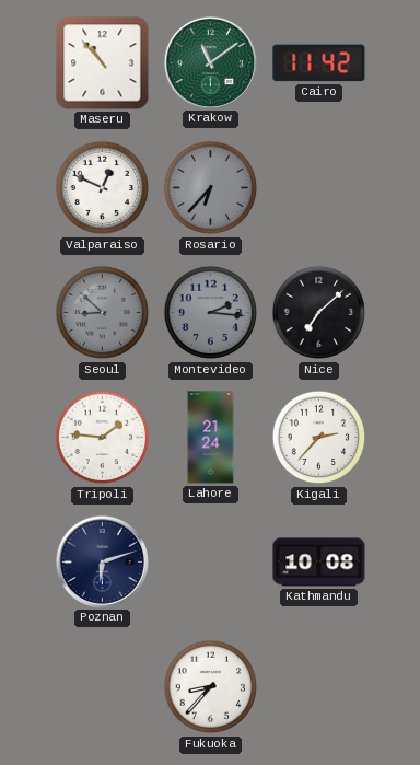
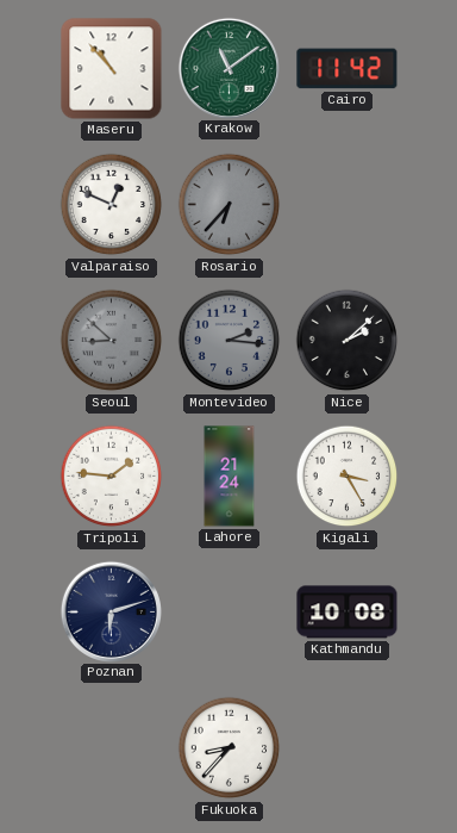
Nice: 7:08 -> 2:08 (348, 341)
Kigali: 2:37 -> 3:25 (348, 477)
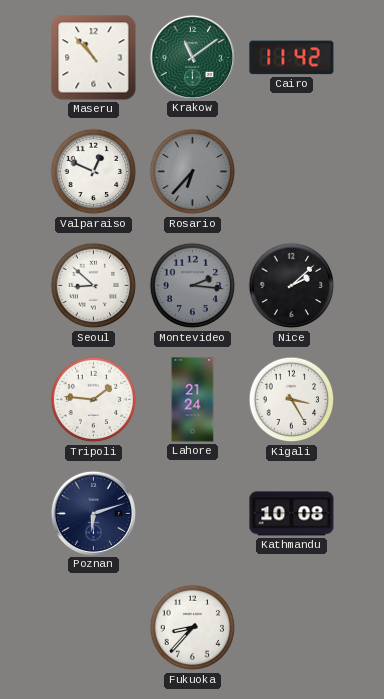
Seoul dial: grey -> white (94, 286)
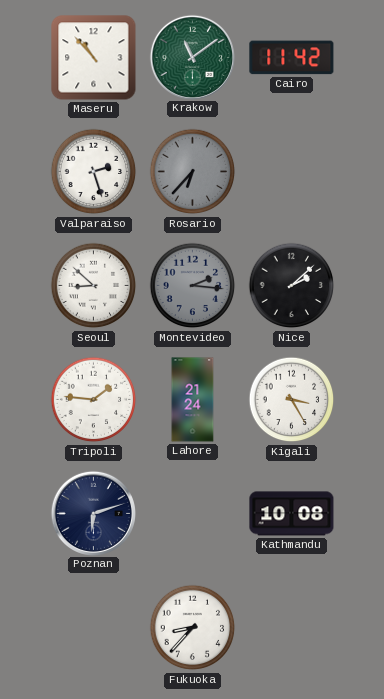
Valparaiso: 12:49 -> 2:27 (94, 172)
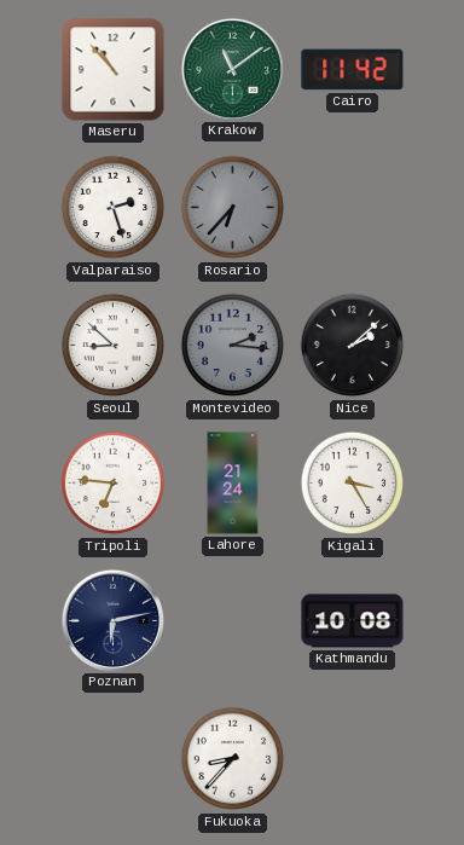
Tripoli: 1:46 -> 6:46 (114, 484)
Poznan: 6:12 -> 6:13 (112, 620)
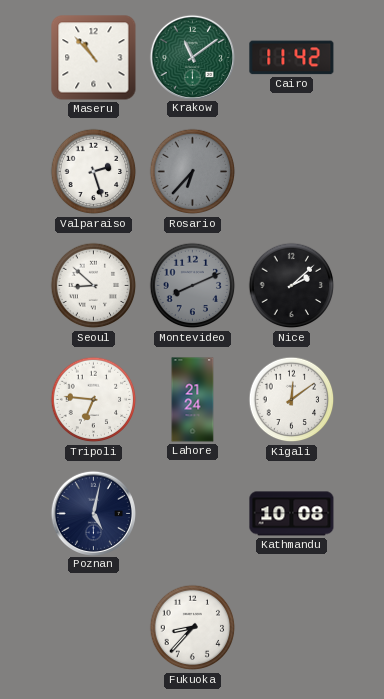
Montevideo: 2:16 -> 8:11 (193, 286)
Kigali: 3:25 -> 12:09 (292, 400)
Poznan: 6:13 -> 5:02 (93, 513)
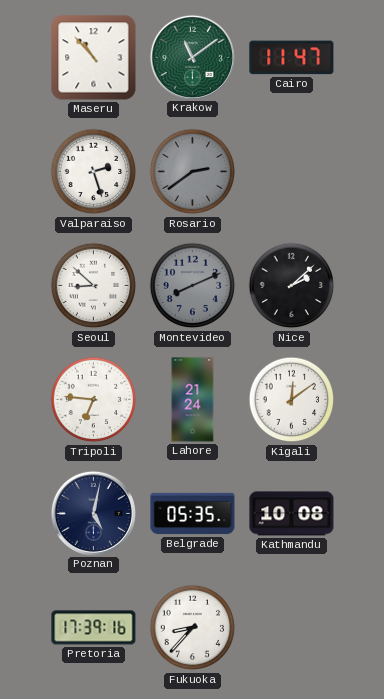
Cairo: 11:42 -> 11:47 (292, 58)
Rosario: 6:37 -> 2:39 (193, 172)
Belgrade: none -> 05:35 (193, 514)
Pretoria: none -> 17:39 (94, 628)
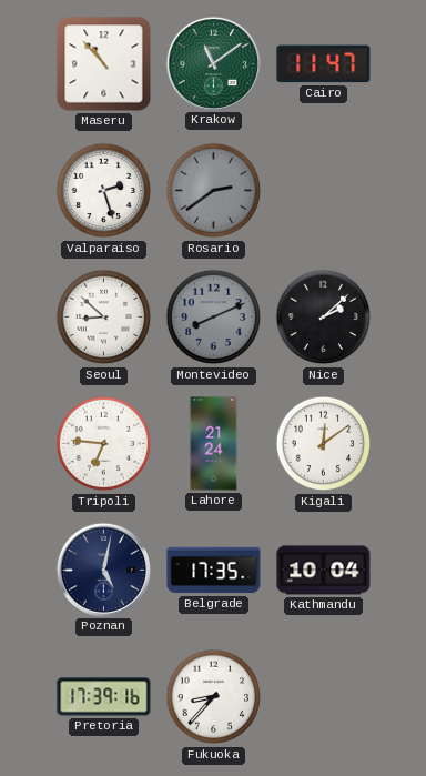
Belgrade: 05:35 -> 17:35 (214, 571)
Kathmandu: 10:08 -> 10:04 (324, 571)
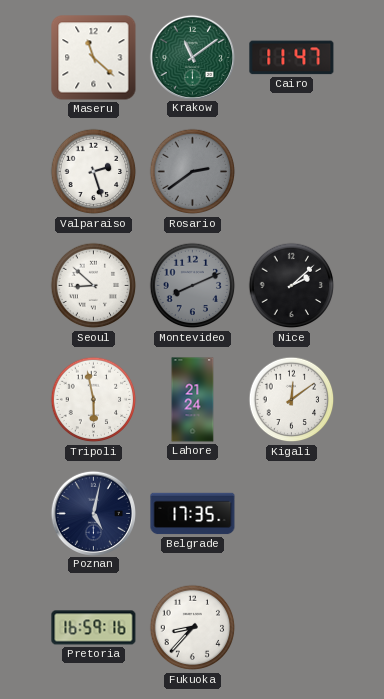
Maseru: 10:53 -> 11:22 (94, 58)
Tripoli: 6:46 -> 5:58 (94, 400)
Kathmandu: 10:04 -> none (324, 571)
Pretoria: 17:39 -> 16:59 (94, 628)
